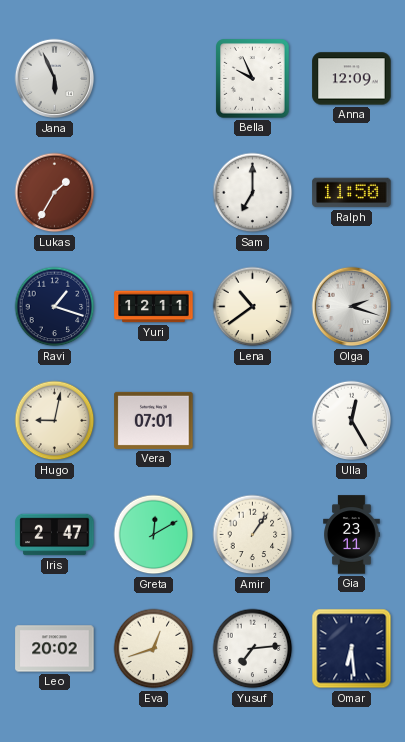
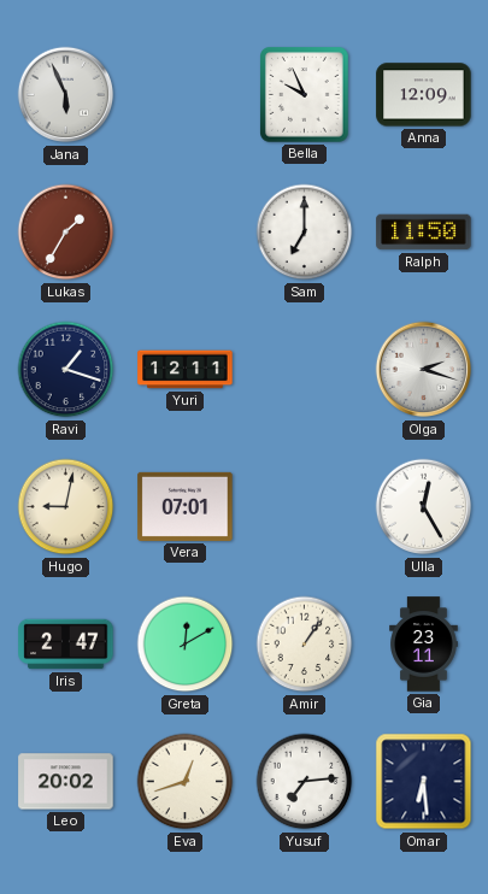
Lena: 10:39 -> none (253, 307)
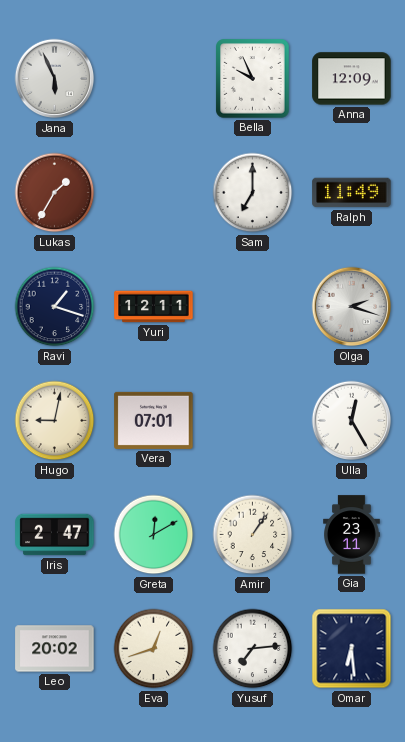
Ralph: 11:50 -> 11:49 (352, 193)
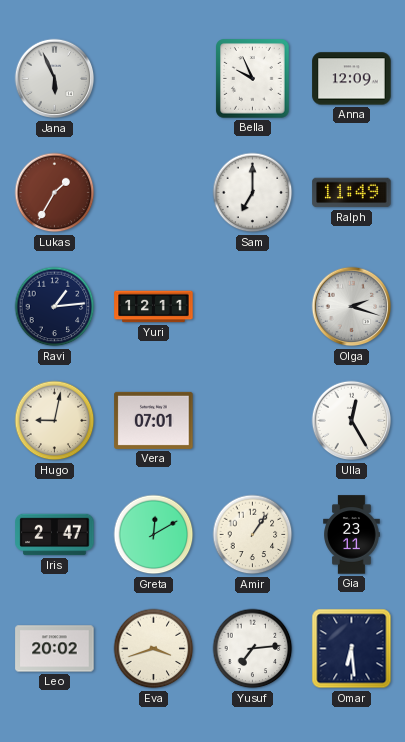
Ravi: 1:18 -> 1:14 (55, 307)
Eva: 12:42 -> 3:42 (154, 649)
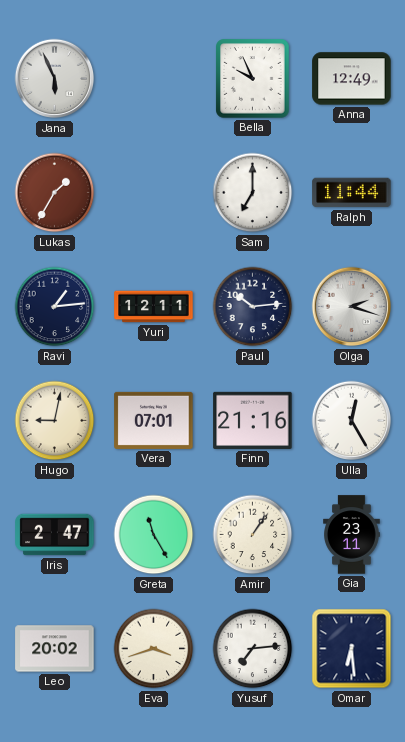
Anna: 12:09 -> 12:49 (352, 79)
Ralph: 11:49 -> 11:44 (352, 193)
Paul: none -> 10:14 (253, 307)
Finn: none -> 21:16 (253, 420)
Greta: 12:10 -> 11:25 (154, 535)
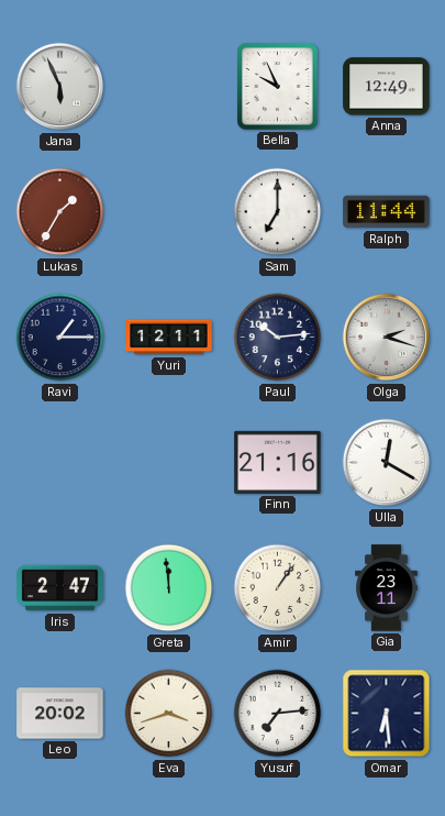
Ravi: 1:14 -> 1:15 (60, 338)
Hugo: 9:02 -> none (55, 421)
Vera: 07:01 -> none (154, 420)
Ulla: 12:25 -> 12:20 (387, 463)
Greta: 11:25 -> 11:59 (169, 588)
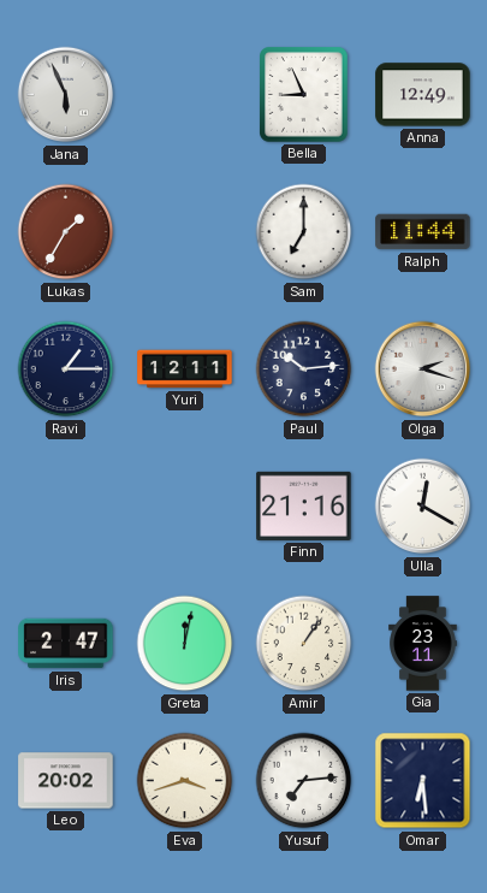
Bella: 9:56 -> 8:56 (304, 95)
Greta: 11:59 -> 12:02 (185, 644)
